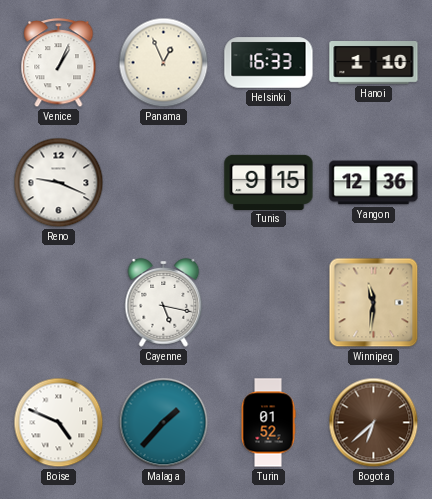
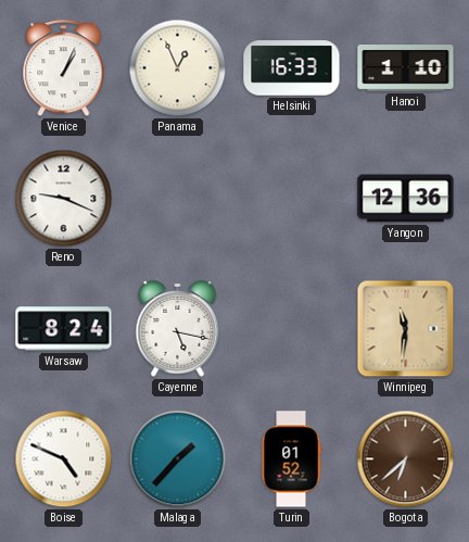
Tunis: 9:15 -> none (269, 182)
Warsaw: none -> 8:24 (64, 329)
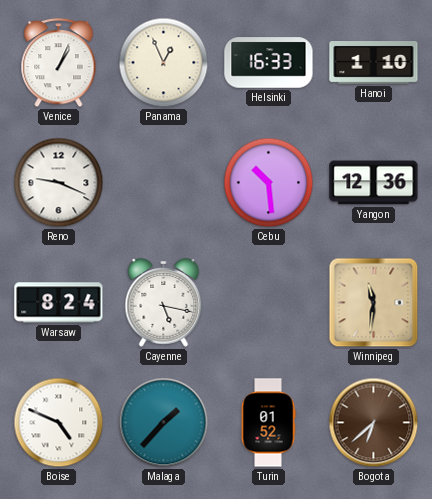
Cebu: none -> 10:29 (269, 183)
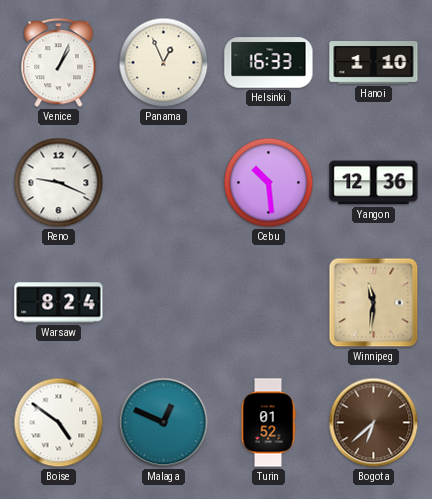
Cayenne: 5:17 -> none (164, 303)
Boise: 4:49 -> 4:51 (59, 423)
Malaga: 1:37 -> 12:49 (164, 423)
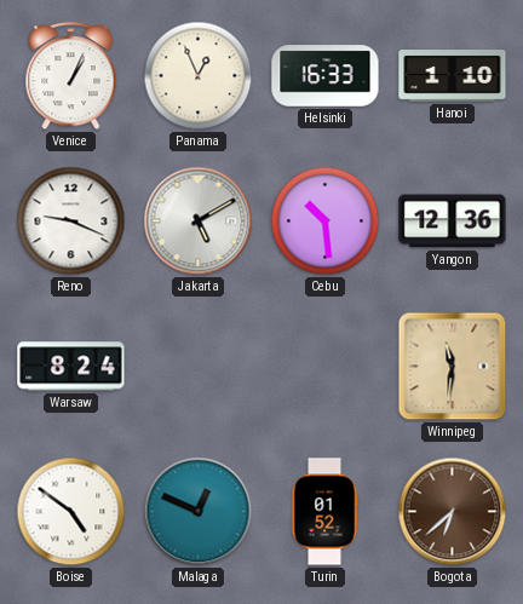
Jakarta: none -> 5:10 (199, 222)
